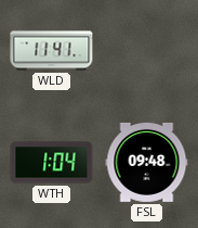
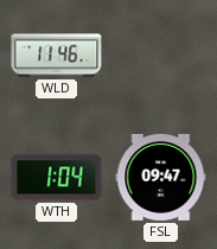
WLD: 11:41 -> 11:46 (57, 56)
FSL: 09:48 -> 09:47 (161, 177)
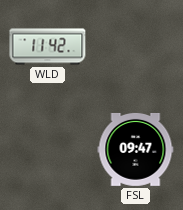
WLD: 11:46 -> 11:42 (48, 47)
WTH: 1:04 -> none (57, 178)
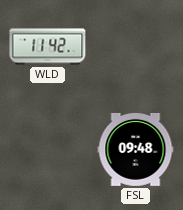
FSL: 09:47 -> 09:48 (136, 149)
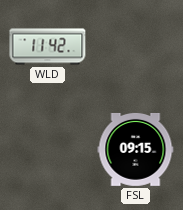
FSL: 09:48 -> 09:15 (136, 149)
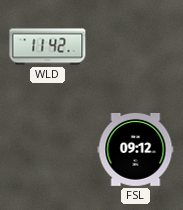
FSL: 09:15 -> 09:12 (136, 149)
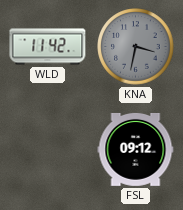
KNA: none -> 3:32 (136, 47)
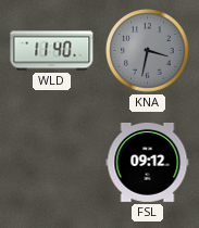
WLD: 11:42 -> 11:40 (52, 51)
